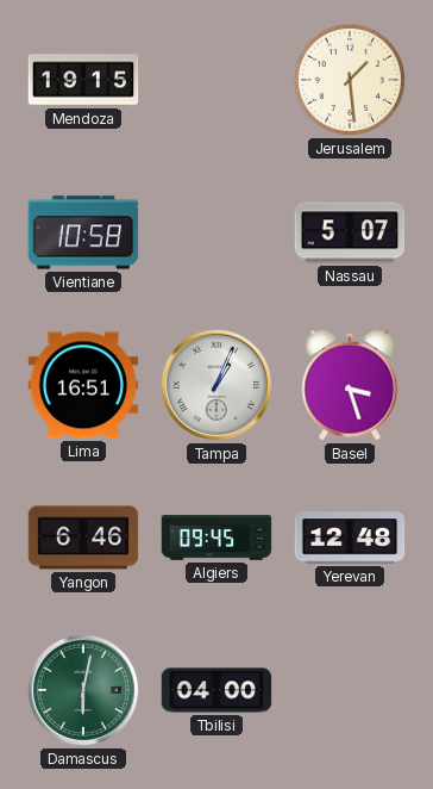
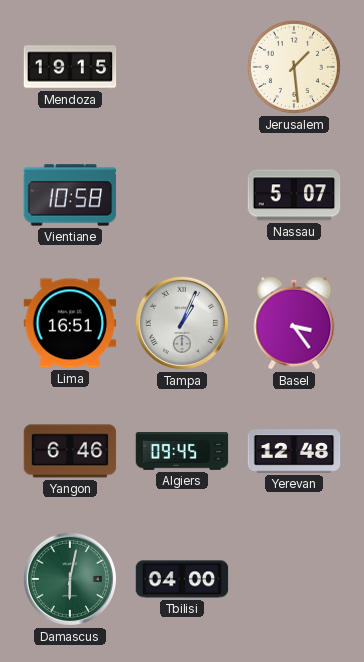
Basel: 3:27 -> 3:24 (294, 323)
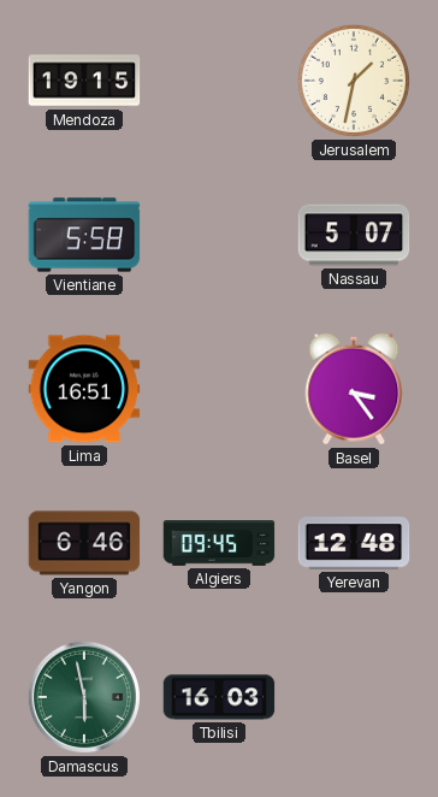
Jerusalem: 1:29 -> 1:32 (354, 81)
Vientiane: 10:58 -> 5:58 (84, 235)
Tampa: 1:04 -> none (182, 323)
Damascus: 6:02 -> 5:58 (84, 697)
Tbilisi: 04:00 -> 16:03 (219, 697)
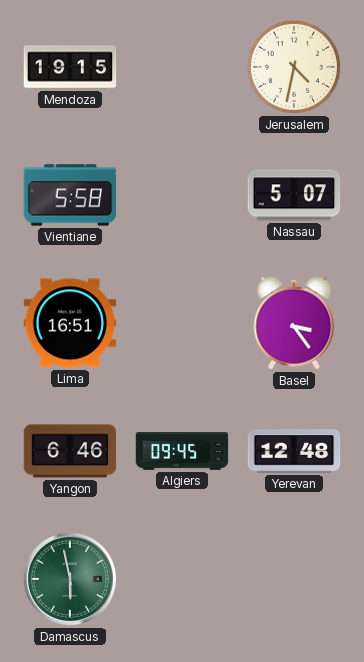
Jerusalem: 1:32 -> 4:32 (294, 67)
Tbilisi: 16:03 -> none (219, 697)
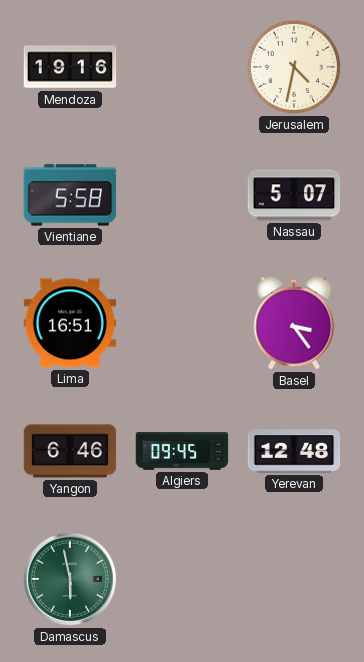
Mendoza: 19:15 -> 19:16 (70, 67)
